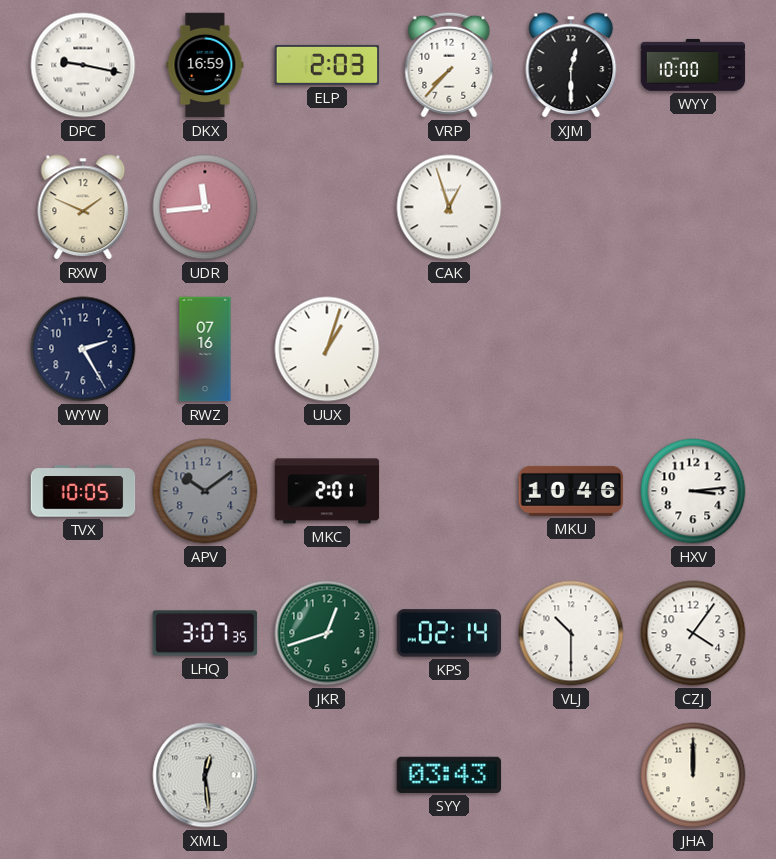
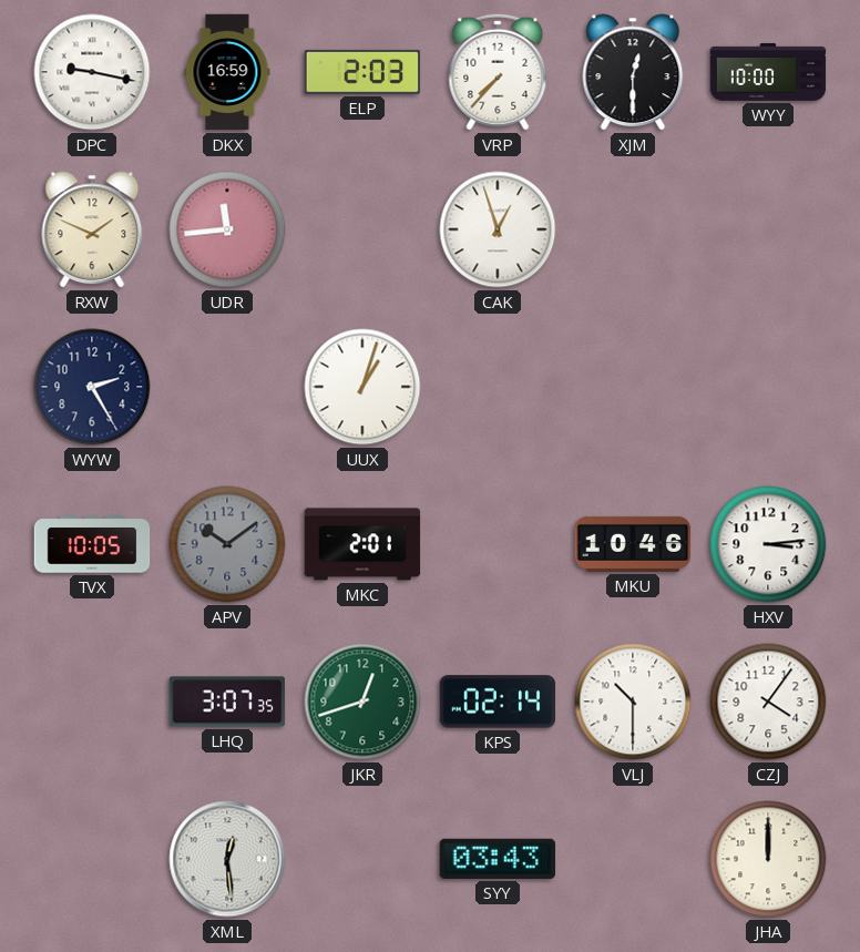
RWZ: 07:16 -> none (205, 349)
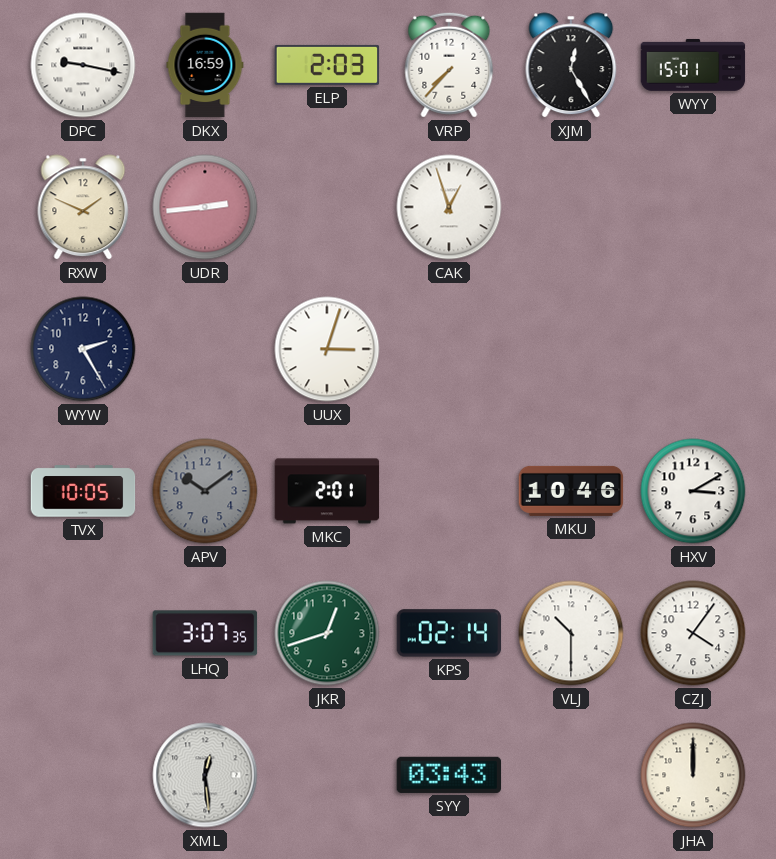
XJM: 12:30 -> 12:25 (571, 65)
WYY: 10:00 -> 15:01 (693, 65)
UDR: 11:44 -> 2:44 (205, 207)
UUX: 1:03 -> 3:03 (327, 349)
HXV: 3:14 -> 3:10 (693, 491)
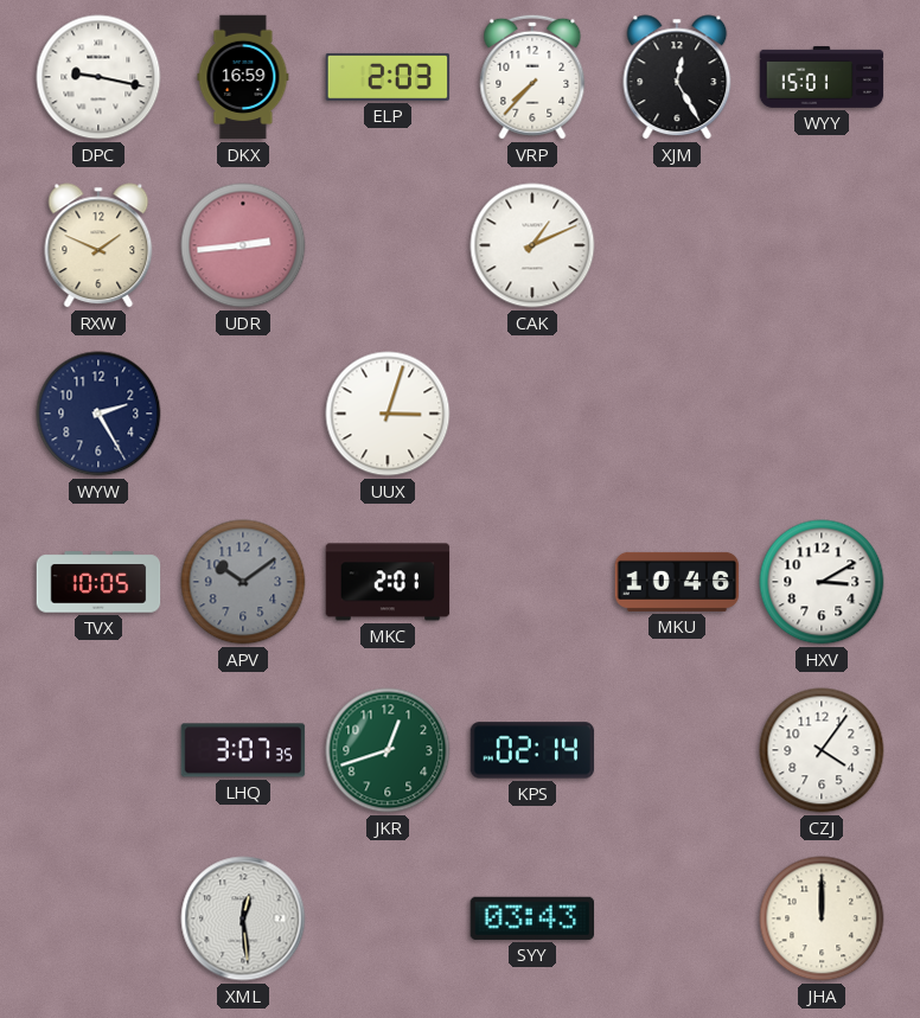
CAK: 12:57 -> 1:11 (532, 245)
VLJ: 10:30 -> none (571, 633)
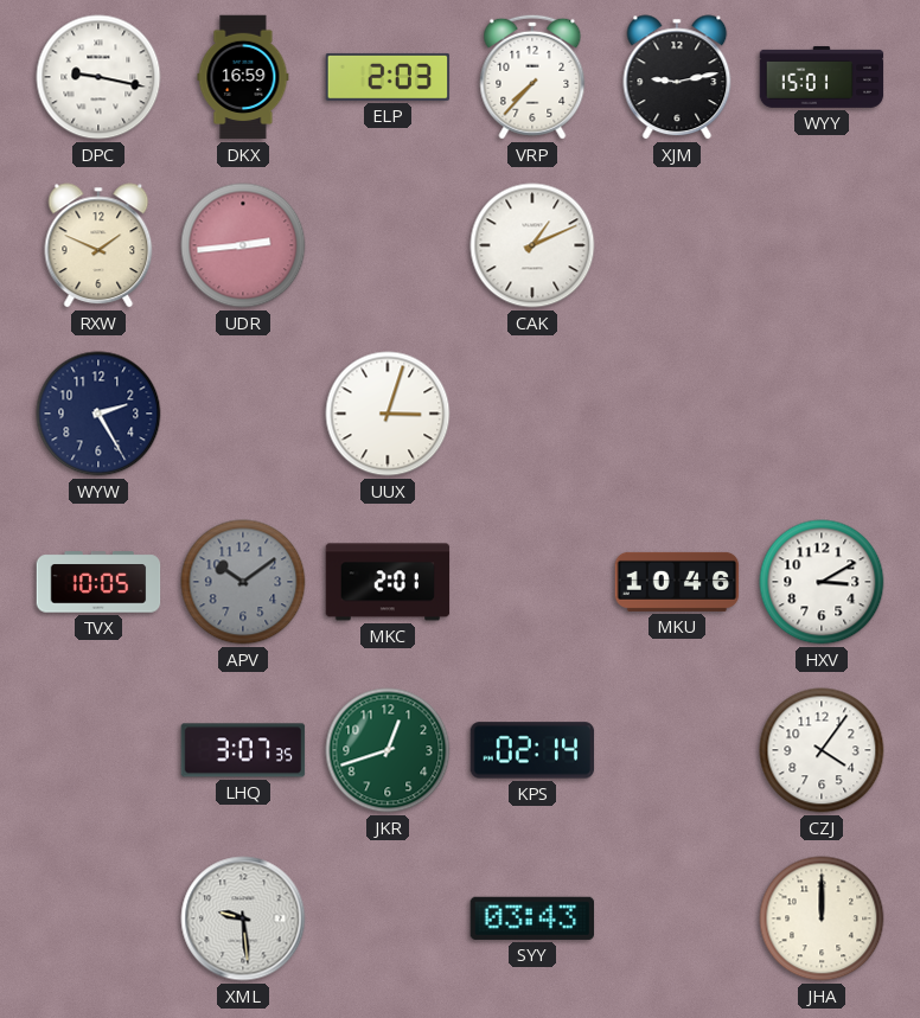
XJM: 12:25 -> 9:13 (677, 77)
XML: 12:29 -> 9:29 (243, 918)
